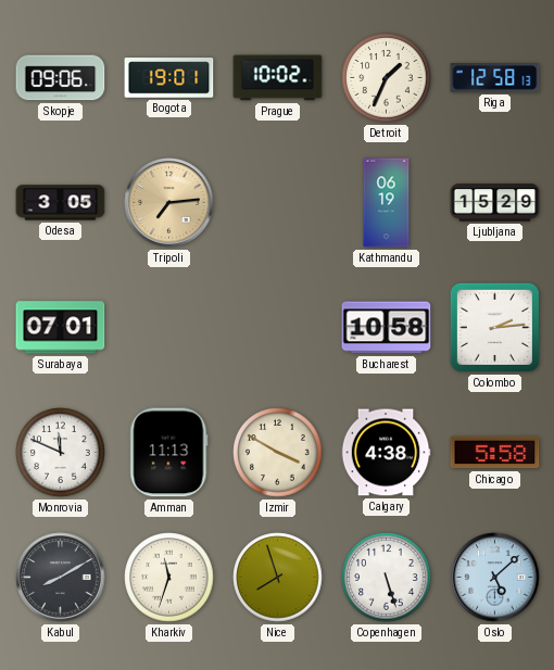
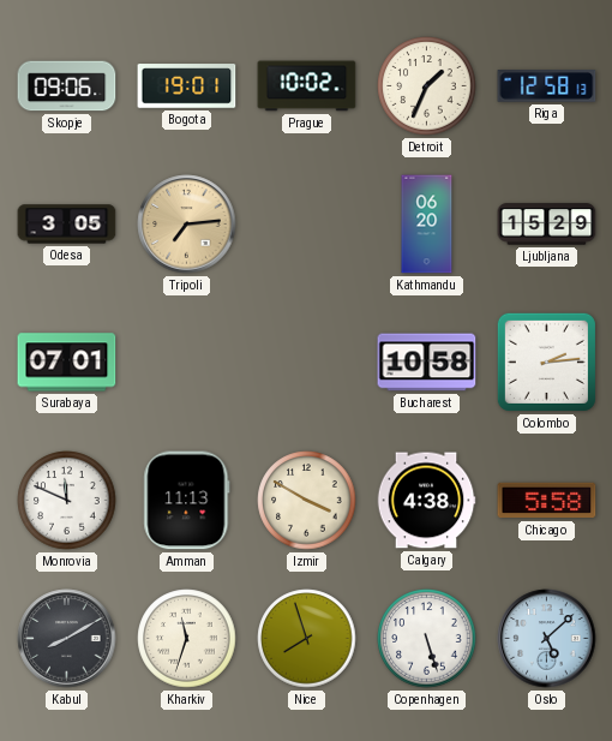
Kathmandu: 06:19 -> 06:20 (427, 225)
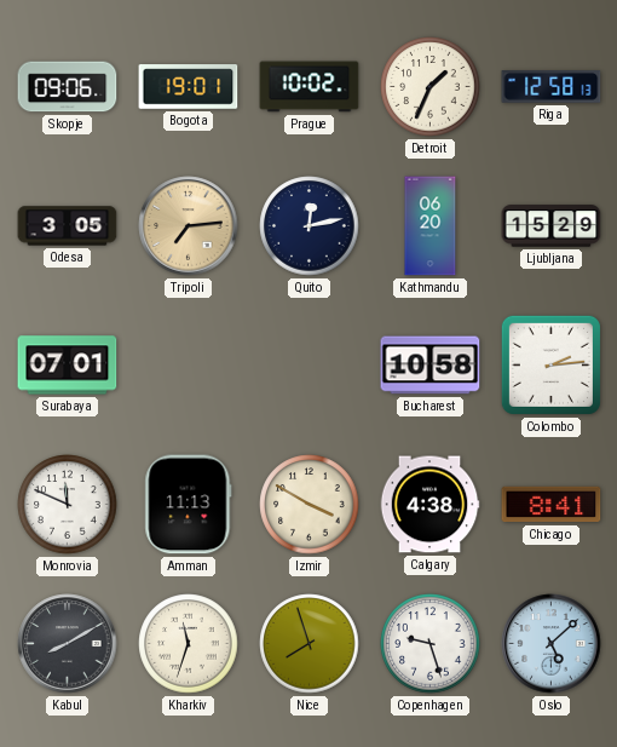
Quito: none -> 12:13 (310, 226)
Chicago: 5:58 -> 8:41 (552, 505)
Copenhagen: 5:27 -> 9:27 (431, 644)
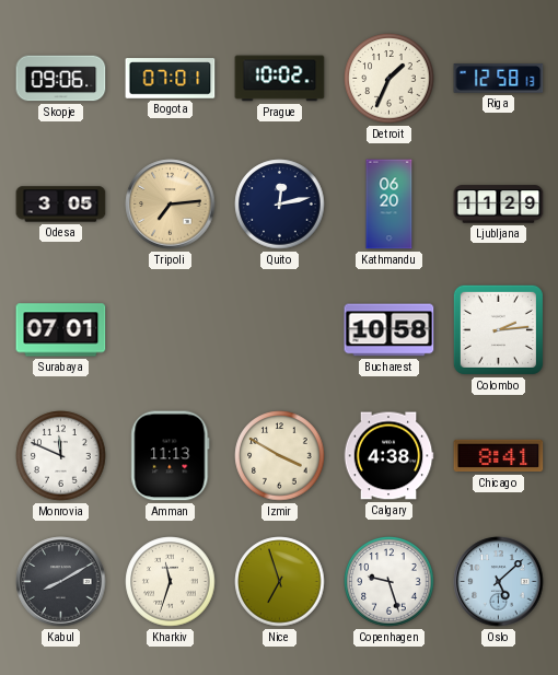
Bogota: 19:01 -> 07:01 (171, 79)
Ljubljana: 15:29 -> 11:29 (499, 205)
Nice: 7:57 -> 6:57 (280, 582)
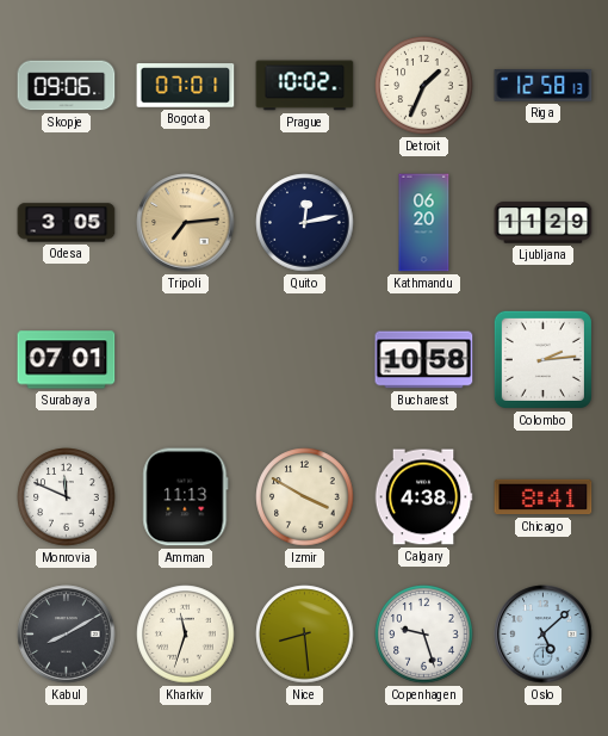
Nice: 6:57 -> 8:29 (305, 635)
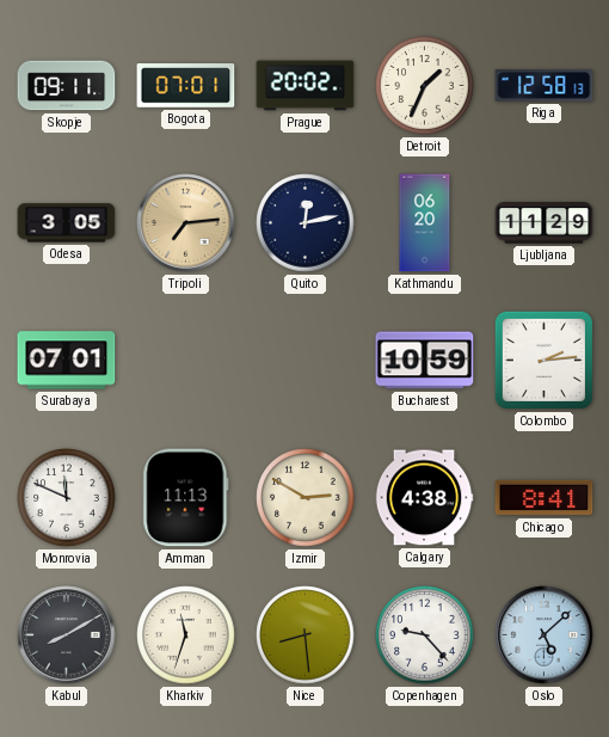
Skopje: 09:06 -> 09:11 (67, 86)
Prague: 10:02 -> 20:02 (306, 86)
Bucharest: 10:58 -> 10:59 (425, 361)
Izmir: 3:50 -> 2:50 (306, 498)
Copenhagen: 9:27 -> 9:23 (425, 635)
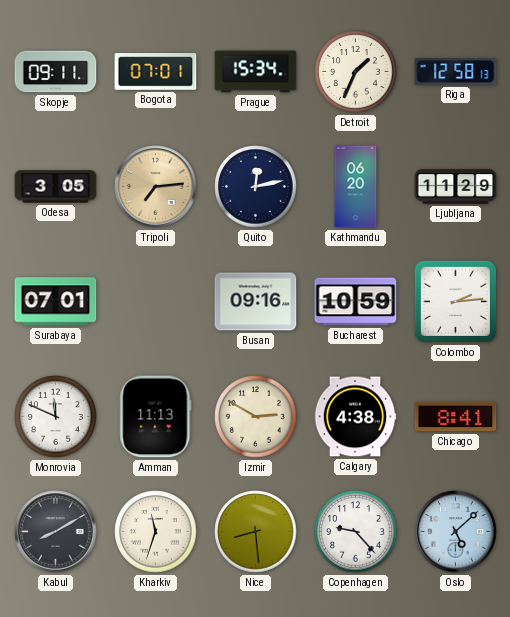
Prague: 20:02 -> 15:34 (256, 72)
Busan: none -> 09:16 (256, 302)
